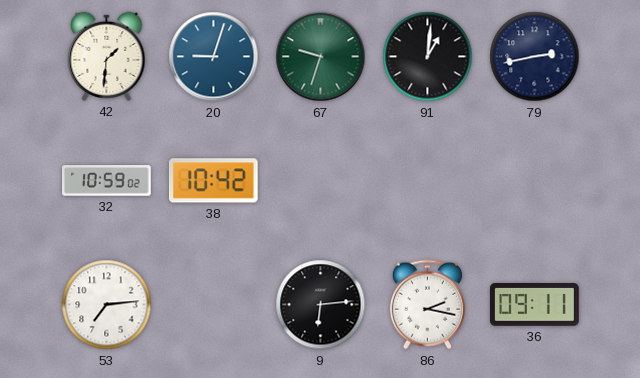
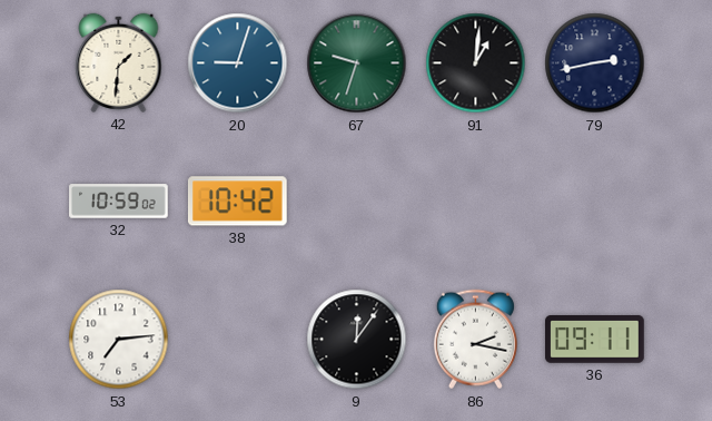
9: 6:14 -> 12:06 (357, 340)
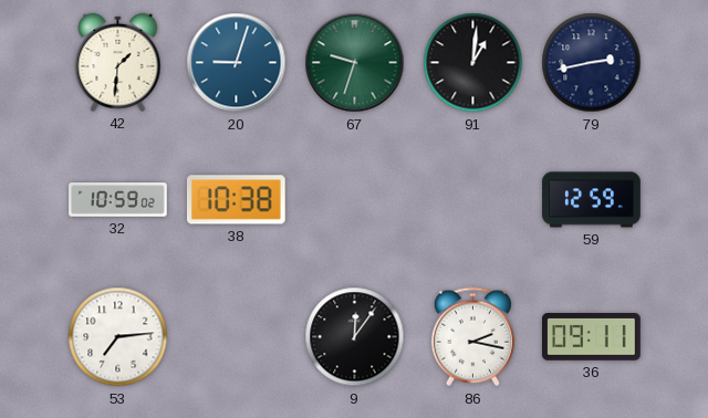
38: 10:42 -> 10:38 (236, 200)
59: none -> 12:59 (592, 200)
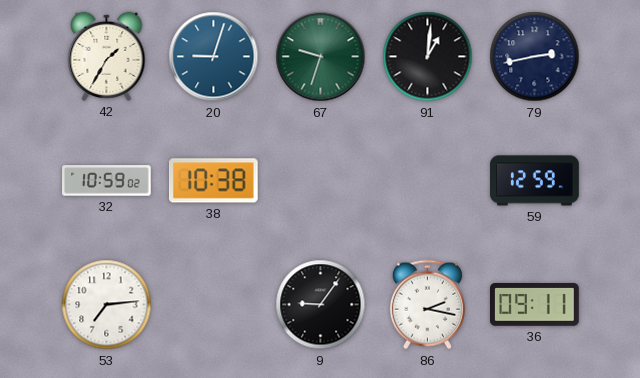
42: 1:31 -> 1:35 (107, 56)
9: 12:06 -> 9:06 (321, 305)
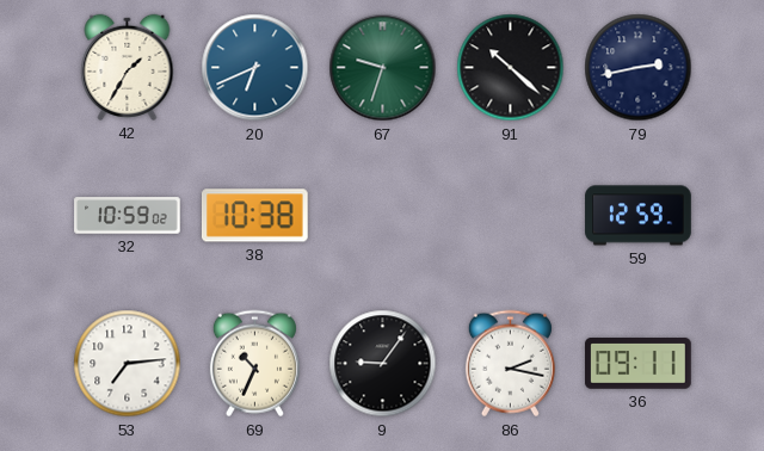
20: 9:03 -> 6:41 (255, 68)
91: 1:01 -> 10:22 (511, 68)
69: none -> 10:34 (254, 364)
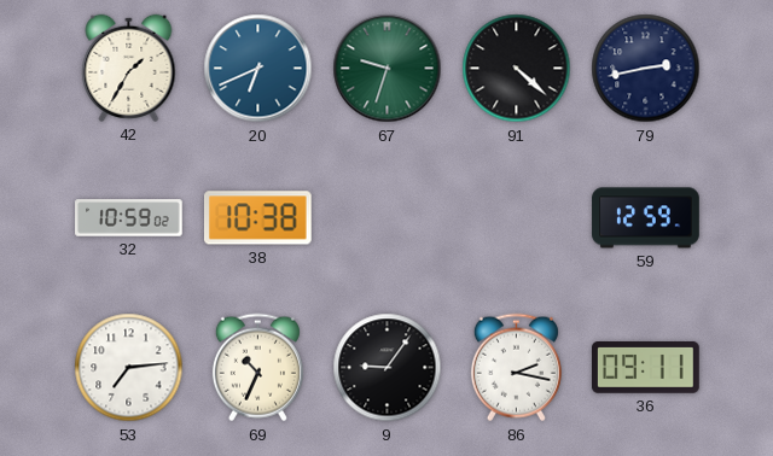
91: 10:22 -> 4:22 (517, 69)
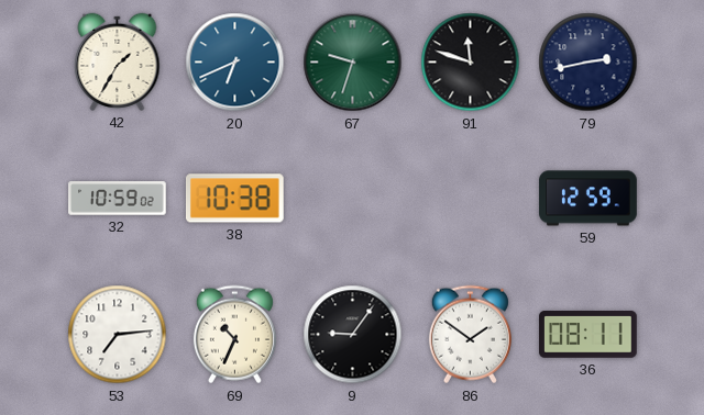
91: 4:22 -> 11:48 (471, 63)
86: 2:17 -> 1:51 (470, 335)
36: 09:11 -> 08:11 (588, 335)
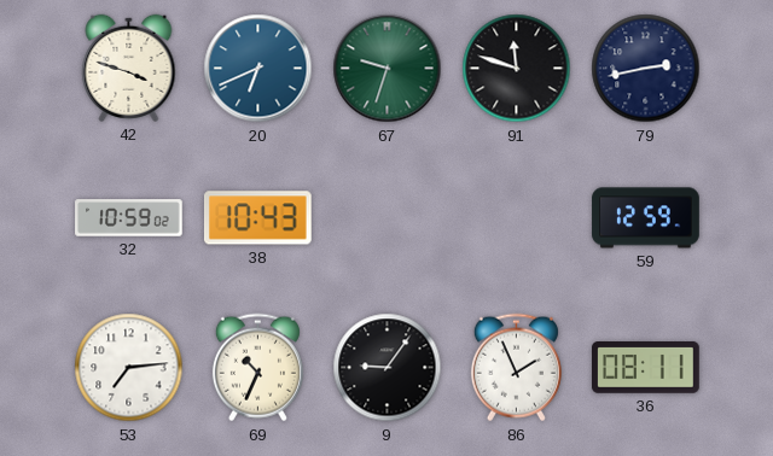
42: 1:35 -> 3:48 (129, 68)
38: 10:38 -> 10:43 (257, 218)
86: 1:51 -> 1:56 (516, 368)
